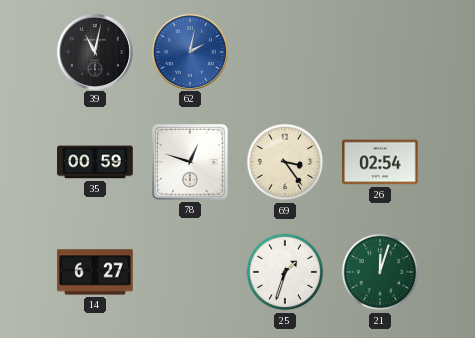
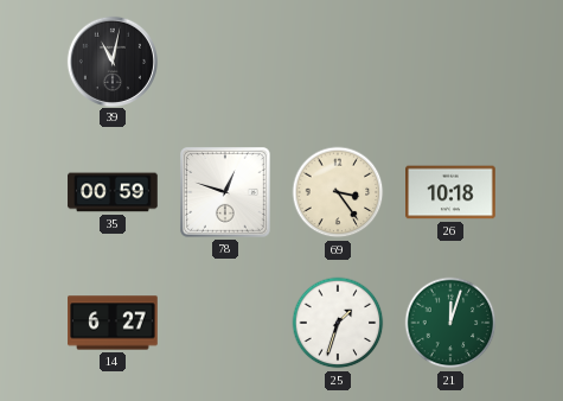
62: 2:02 -> none (189, 51)
26: 02:54 -> 10:18 (450, 192)
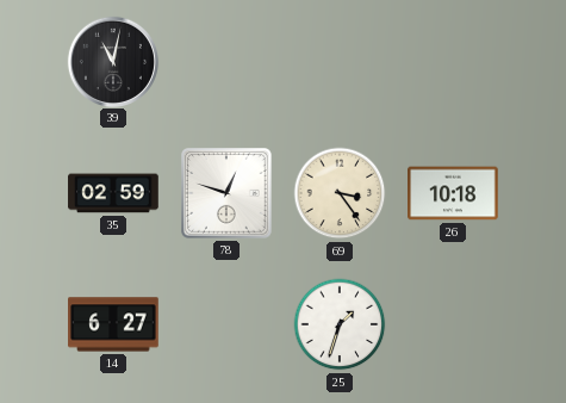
35: 00:59 -> 02:59 (113, 193)
21: 12:03 -> none (450, 323)
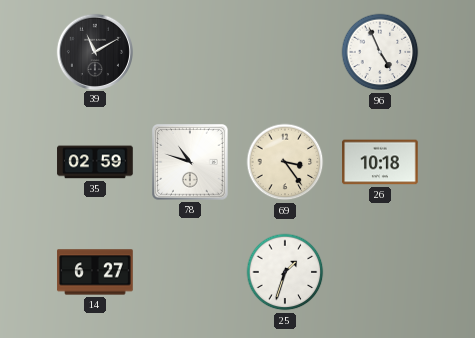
39: 11:02 -> 11:10 (94, 51)
96: none -> 4:56 (380, 52)
78: 12:48 -> 10:48 (191, 163)
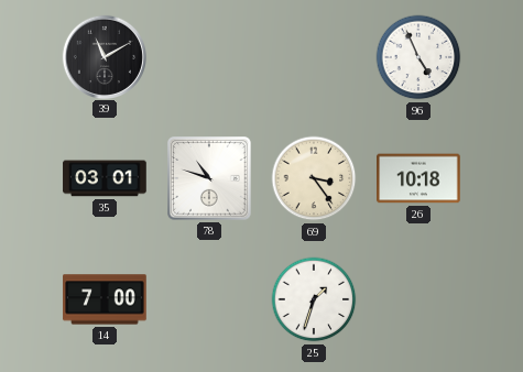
35: 02:59 -> 03:01 (105, 178)
14: 6:27 -> 7:00 (105, 299)
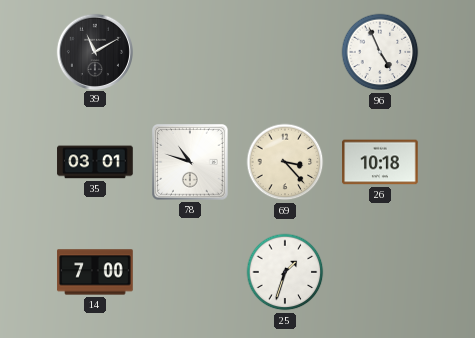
69: 3:24 -> 3:23 (285, 162)
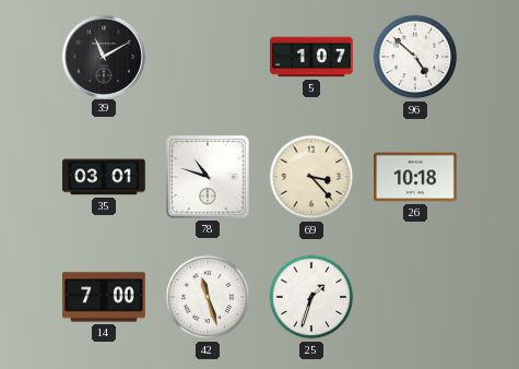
5: none -> 1:07 (311, 57)
96: 4:56 -> 4:52 (415, 57)
42: none -> 11:27 (208, 297)
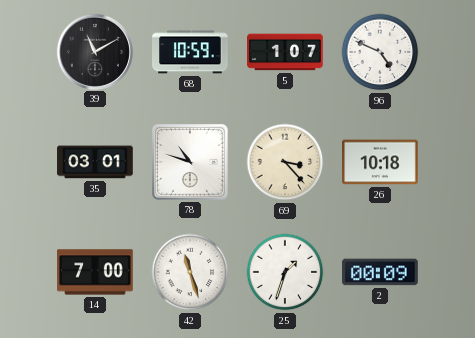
68: none -> 10:59 (190, 52)
96: 4:52 -> 4:49 (380, 52)
2: none -> 00:09 (380, 272)
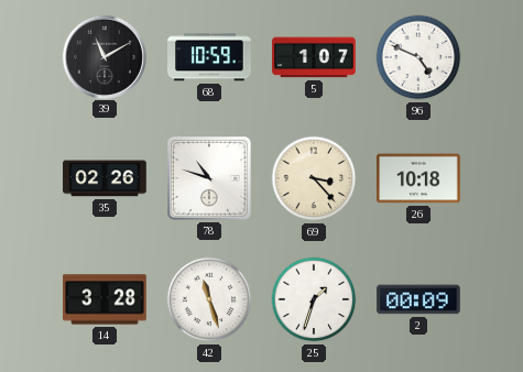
35: 03:01 -> 02:26 (105, 178)
14: 7:00 -> 3:28 (105, 299)
